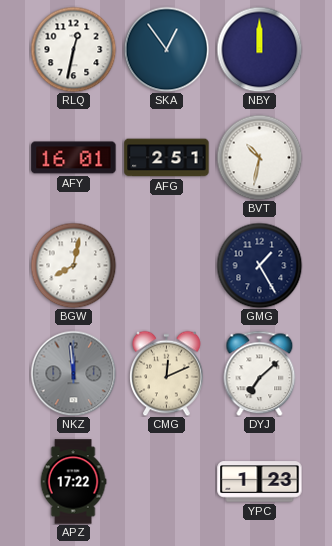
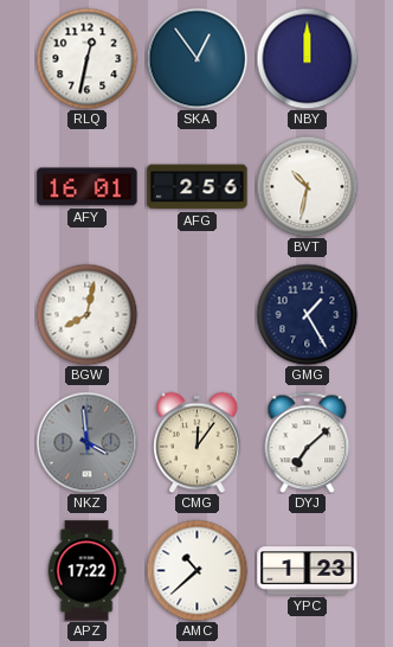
AFG: 2:51 -> 2:56 (198, 187)
NKZ: 11:59 -> 3:59 (86, 442)
CMG: 12:11 -> 12:06 (198, 442)
AMC: none -> 10:38 (196, 570)
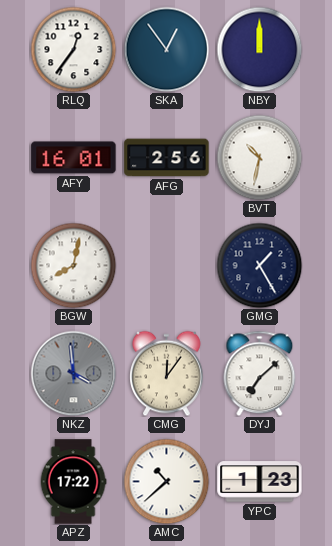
RLQ: 12:32 -> 12:36 (73, 49)
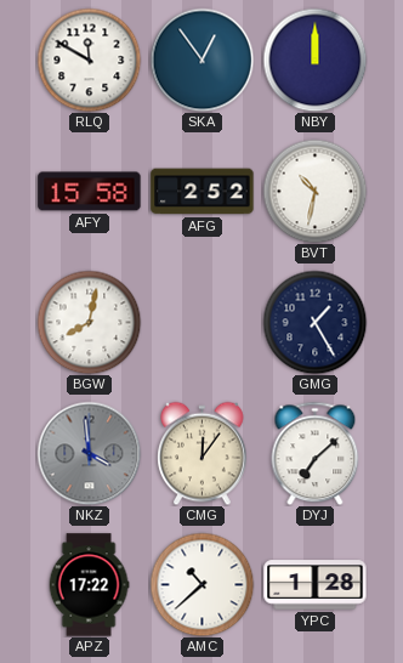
RLQ: 12:36 -> 11:50 (89, 59)
AFY: 16:01 -> 15:58 (90, 192)
AFG: 2:56 -> 2:52 (203, 192)
YPC: 1:23 -> 1:28 (316, 585)
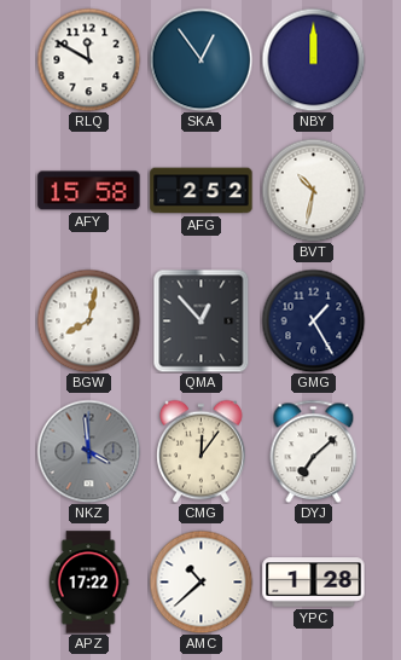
QMA: none -> 12:53 (202, 320)
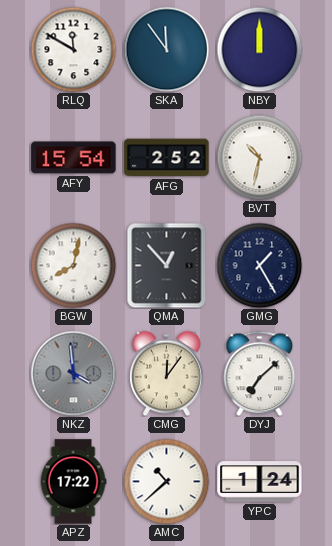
SKA: 12:54 -> 11:54 (166, 49)
AFY: 15:58 -> 15:54 (74, 158)
YPC: 1:28 -> 1:24 (260, 482)
